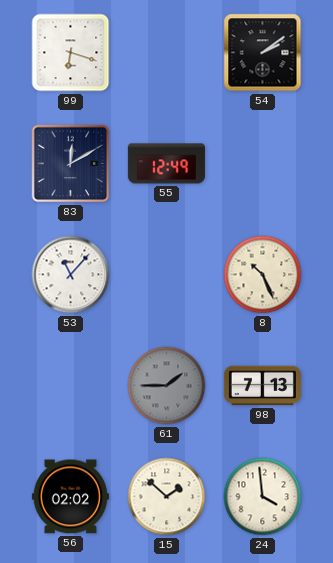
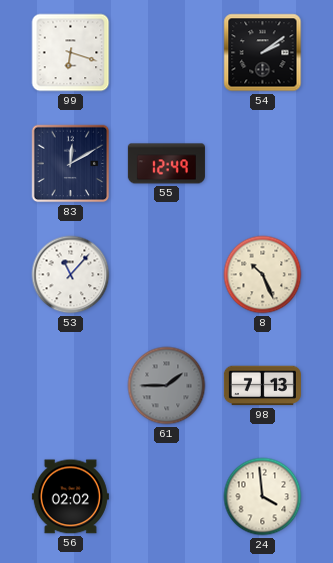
15: 1:52 -> none (167, 497)
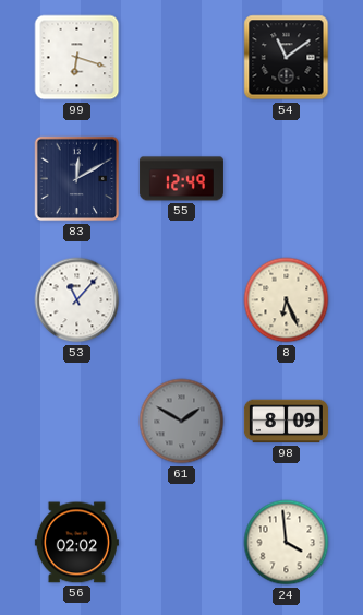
54: 2:09 -> 11:09 (287, 58)
8: 10:26 -> 6:26 (287, 300)
61: 1:45 -> 1:50 (182, 422)
98: 7:13 -> 8:09 (286, 422)
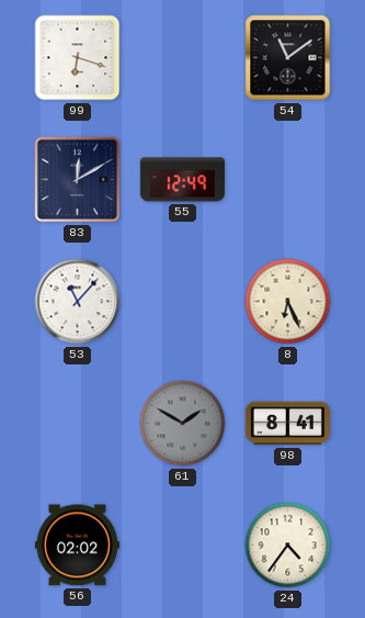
98: 8:09 -> 8:41 (287, 424)
24: 3:59 -> 4:36 (288, 546)
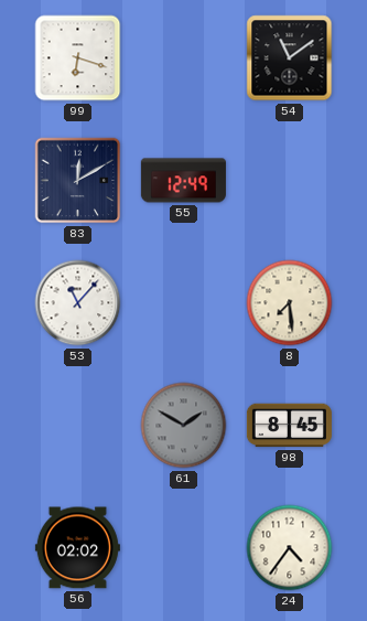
8: 6:26 -> 7:29 (290, 303)
98: 8:41 -> 8:45 (289, 426)
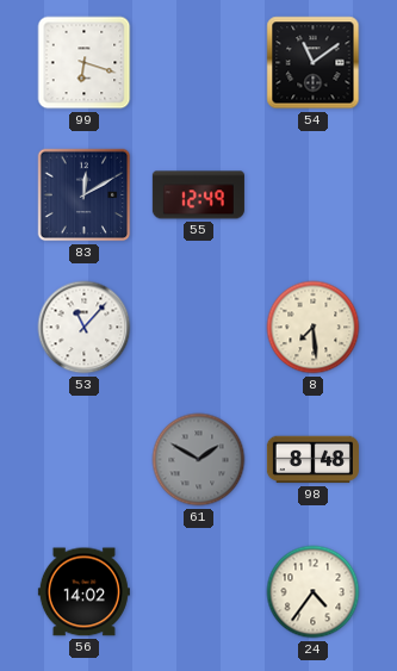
98: 8:45 -> 8:48 (312, 460)
56: 02:02 -> 14:02 (83, 592)
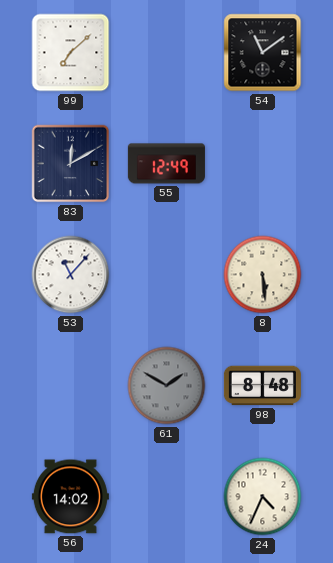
99: 6:18 -> 7:08 (71, 53)
8: 7:29 -> 5:29 (263, 275)
24: 4:36 -> 4:34 (263, 497)
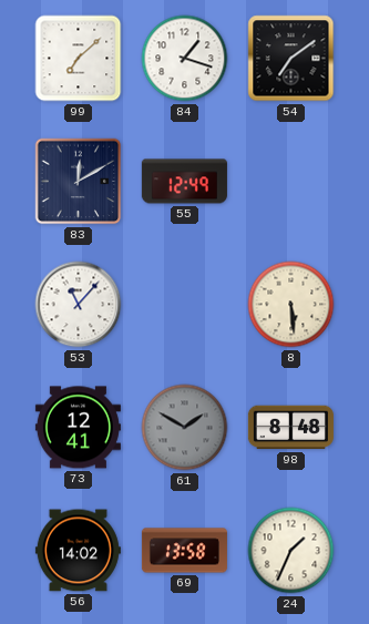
84: none -> 1:18 (185, 59)
54: 11:09 -> 7:09 (291, 59)
73: none -> 12:41 (78, 428)
69: none -> 13:58 (184, 551)
24: 4:34 -> 1:34 (291, 551)
